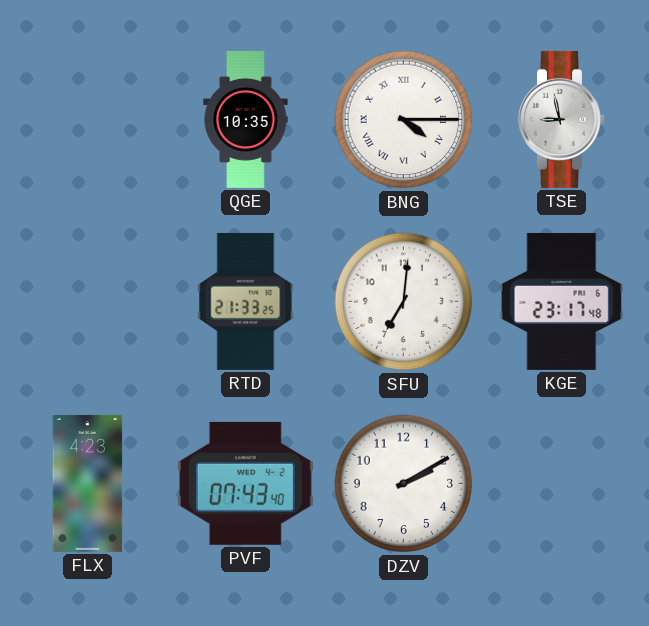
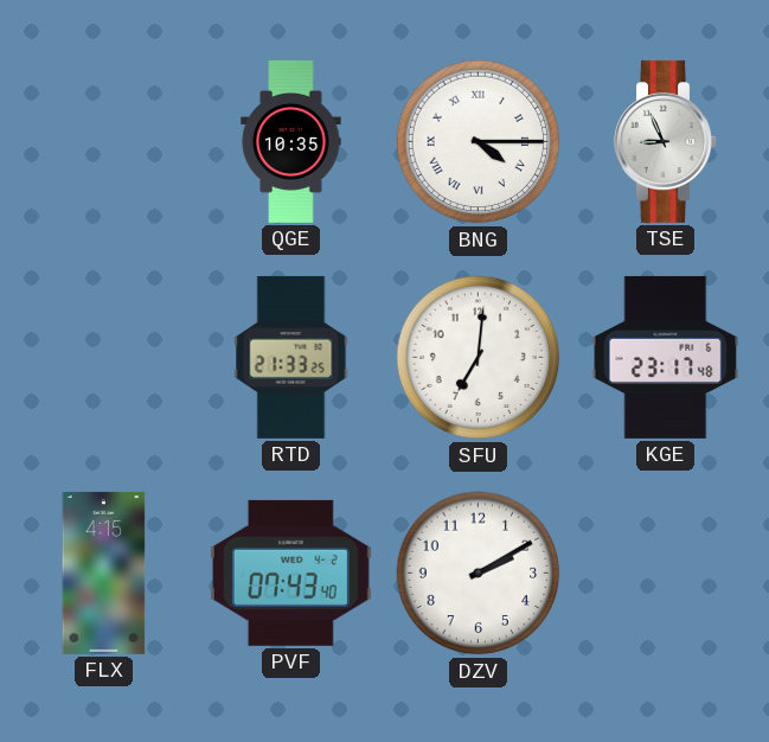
TSE: 8:58 -> 8:56 (666, 141)
FLX: 4:23 -> 4:15 (104, 573)
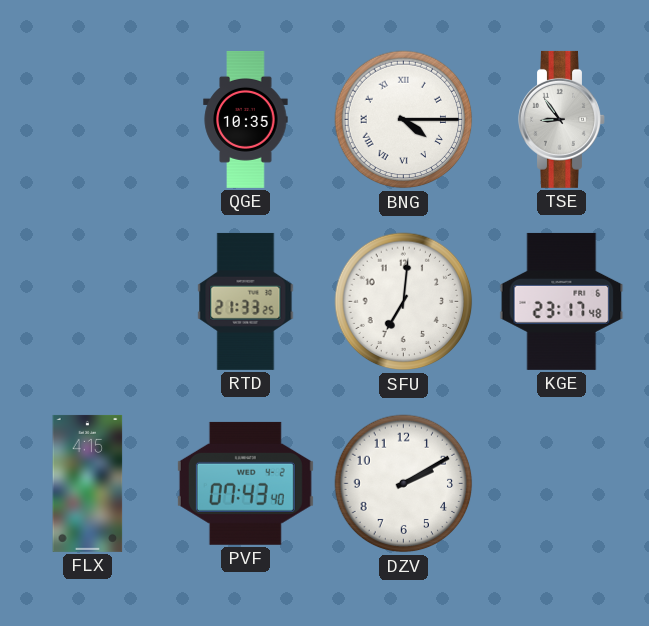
TSE: 8:56 -> 8:54 (562, 119)
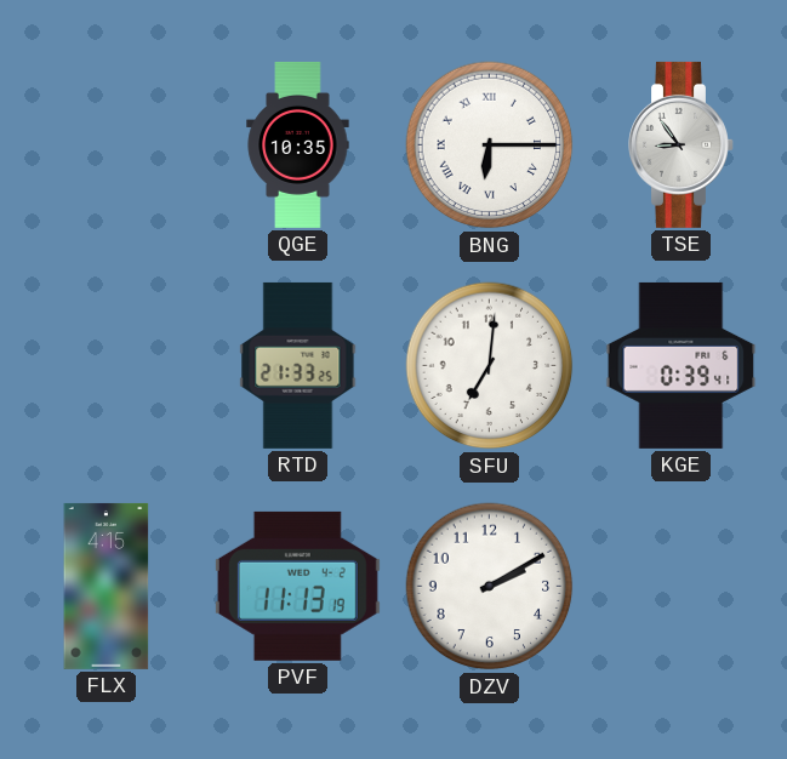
BNG: 4:15 -> 6:15 (490, 145)
KGE: 23:17 -> 0:39 (682, 365)
PVF: 07:43 -> 11:13 (297, 586)
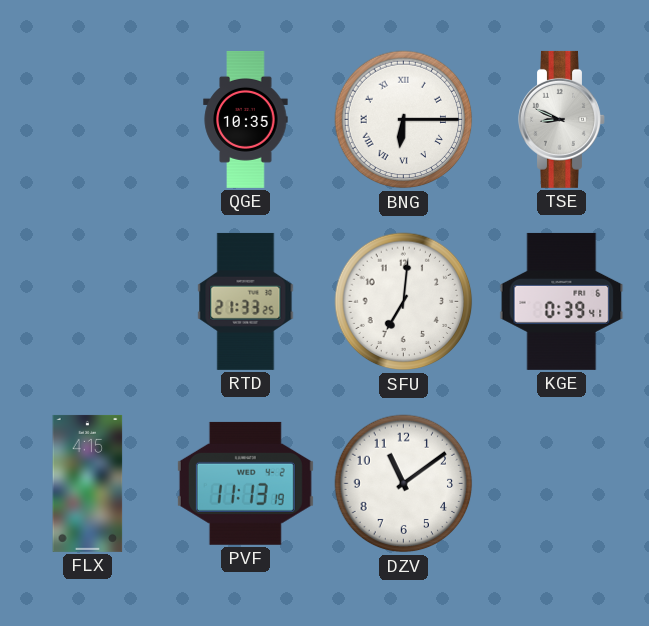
TSE: 8:54 -> 8:49 (562, 119)
DZV: 2:10 -> 11:09 (404, 484)
